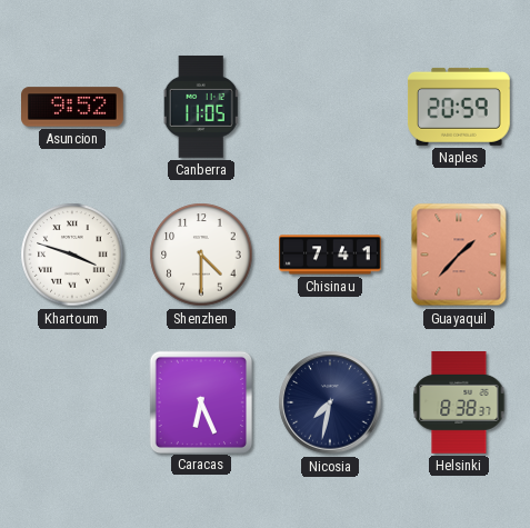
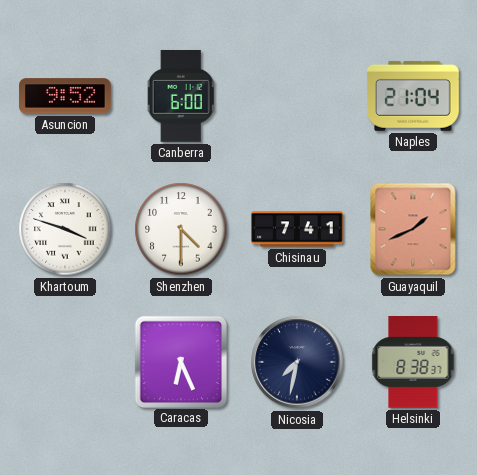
Canberra: 11:05 -> 6:00 (181, 96)
Naples: 20:59 -> 21:04 (413, 96)
Guayaquil: 1:37 -> 1:41 (413, 229)
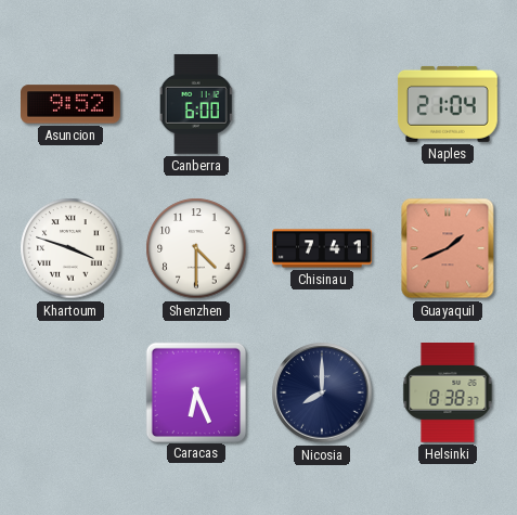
Nicosia: 7:32 -> 8:00 (322, 392)
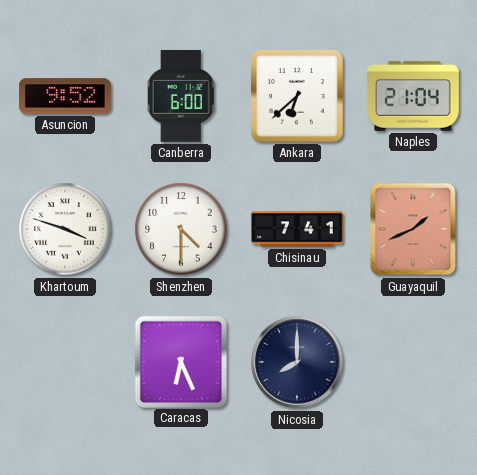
Ankara: none -> 6:38 (297, 96)
Helsinki: 8:38 -> none (448, 394)
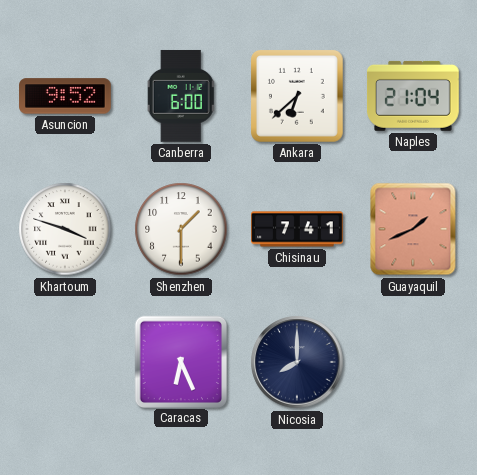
Shenzhen: 4:30 -> 1:30 (181, 229)
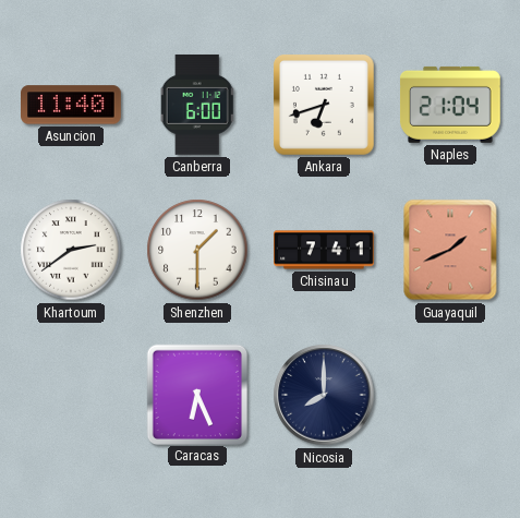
Asuncion: 9:52 -> 11:40 (72, 105)
Ankara: 6:38 -> 6:42 (324, 105)
Khartoum: 3:48 -> 2:39 (71, 250)
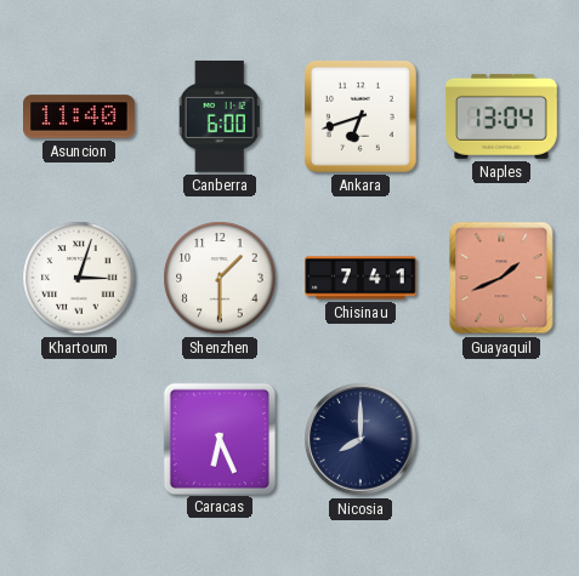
Naples: 21:04 -> 13:04 (501, 116)
Khartoum: 2:39 -> 3:03 (79, 278)
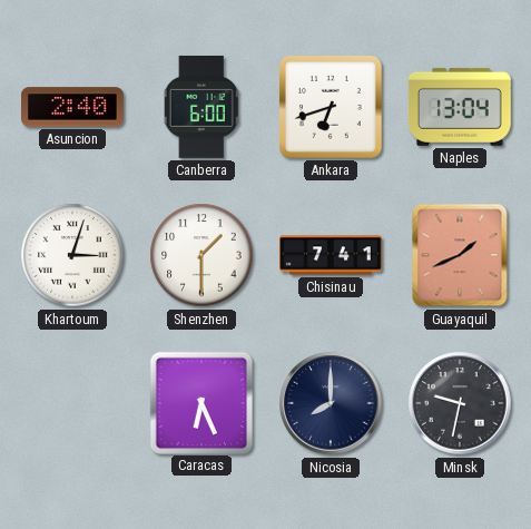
Asuncion: 11:40 -> 2:40 (73, 107)
Minsk: none -> 9:32 (460, 403)
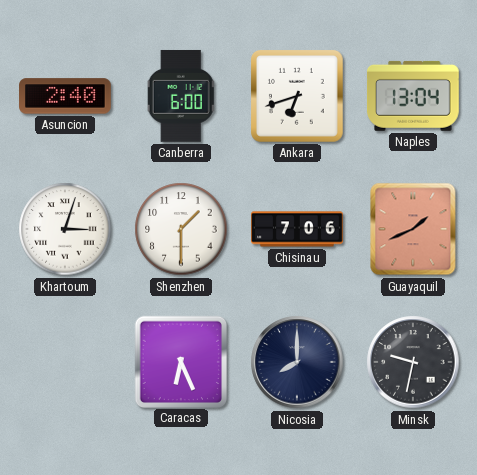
Chisinau: 7:41 -> 7:06 (297, 229)
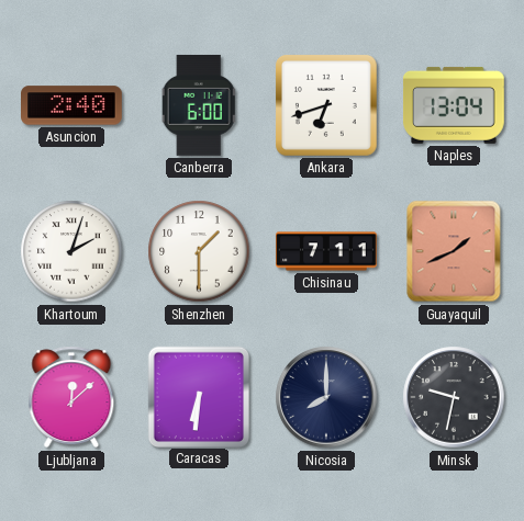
Khartoum: 3:03 -> 2:03 (71, 251)
Chisinau: 7:06 -> 7:11 (326, 251)
Ljubljana: none -> 12:08 (71, 397)
Caracas: 6:26 -> 6:31 (198, 396)
